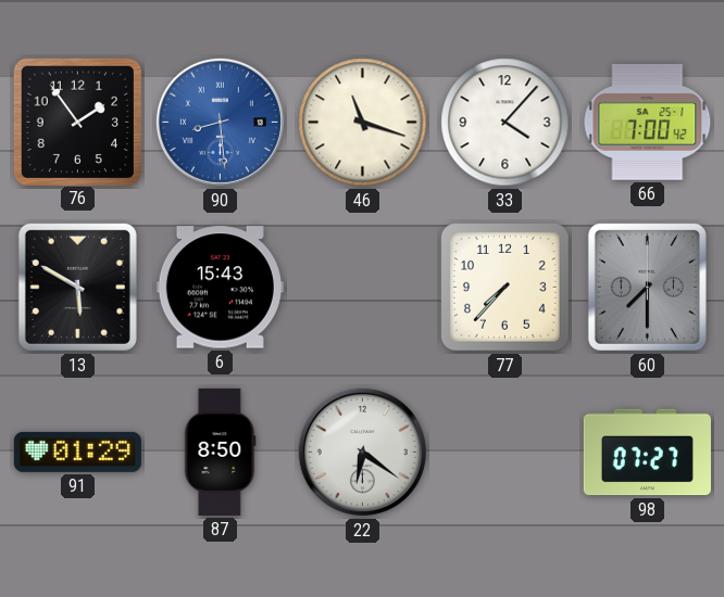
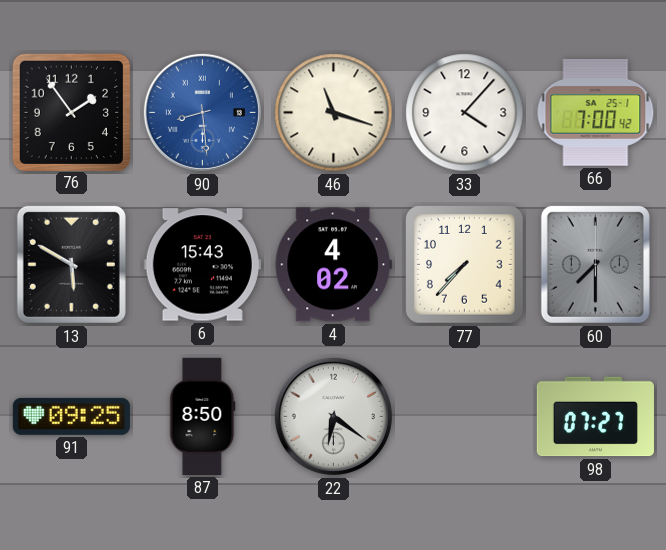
4: none -> 4:02 (333, 265)
91: 01:29 -> 09:25 (71, 416)
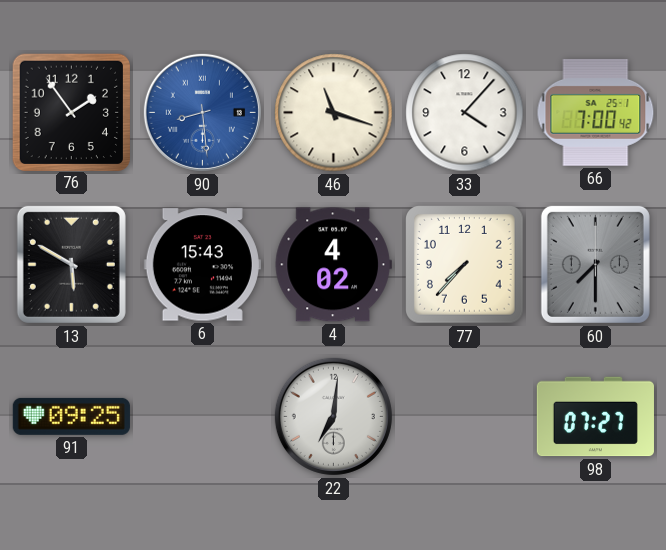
87: 8:50 -> none (203, 416)
22: 6:21 -> 7:01 (333, 416)
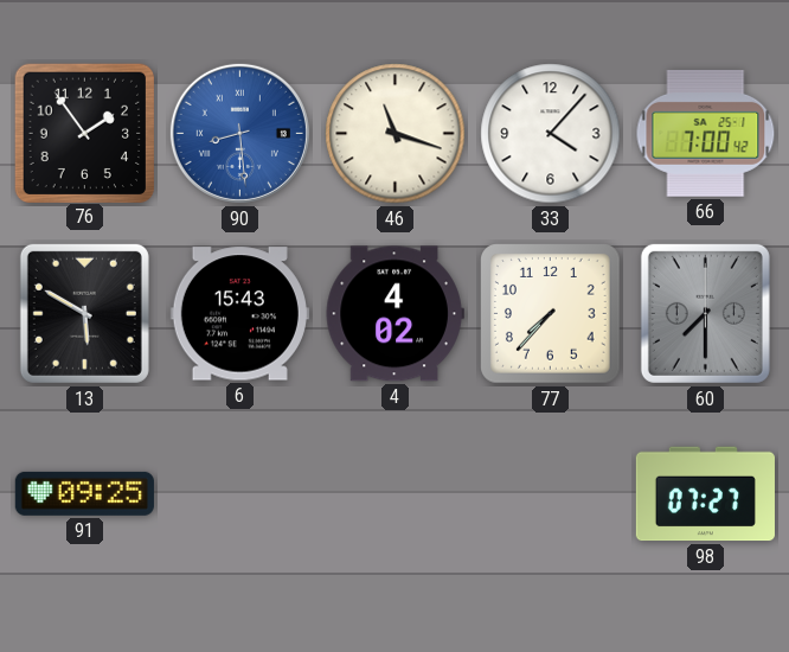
22: 7:01 -> none (333, 416)
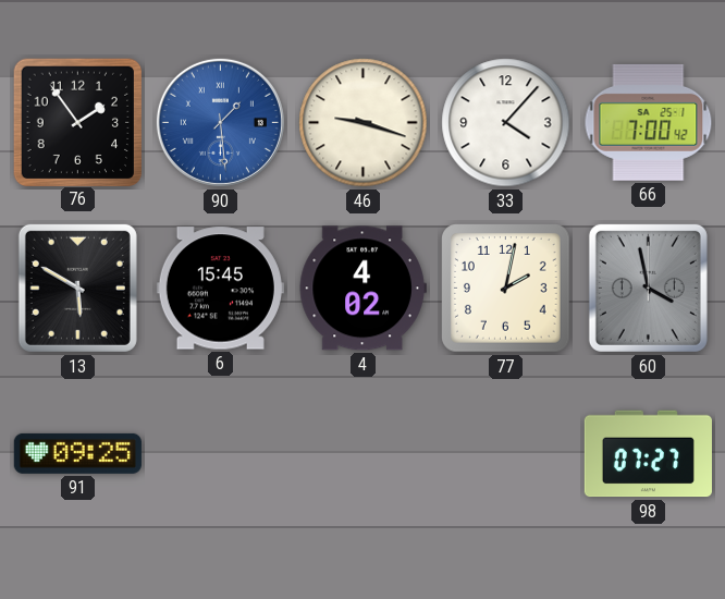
90: 8:29 -> 1:29 (220, 122)
46: 11:18 -> 9:18 (364, 123)
6: 15:43 -> 15:45 (220, 289)
77: 7:37 -> 2:02 (506, 289)
60: 7:30 -> 3:58 (648, 288)
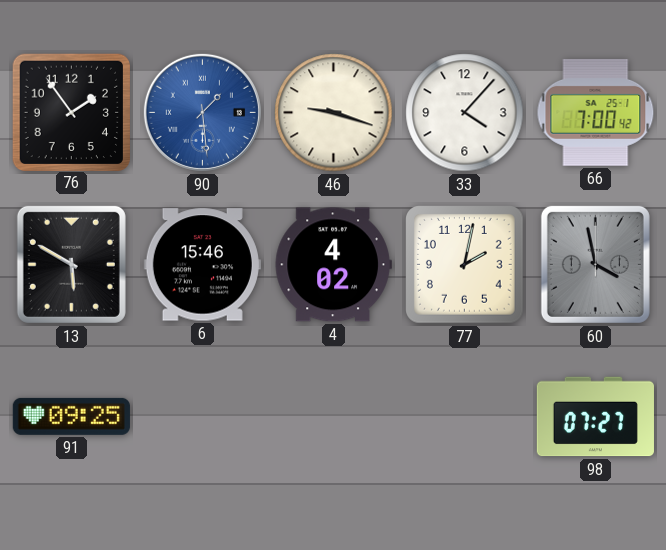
6: 15:45 -> 15:46 (202, 265)
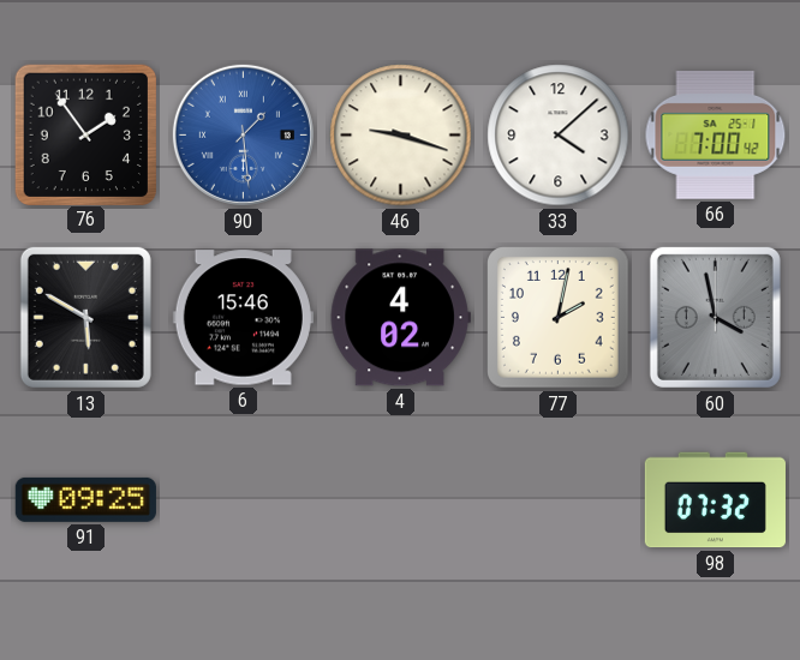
33: 4:07 -> 4:08 (559, 136)
98: 07:27 -> 07:32 (715, 500)
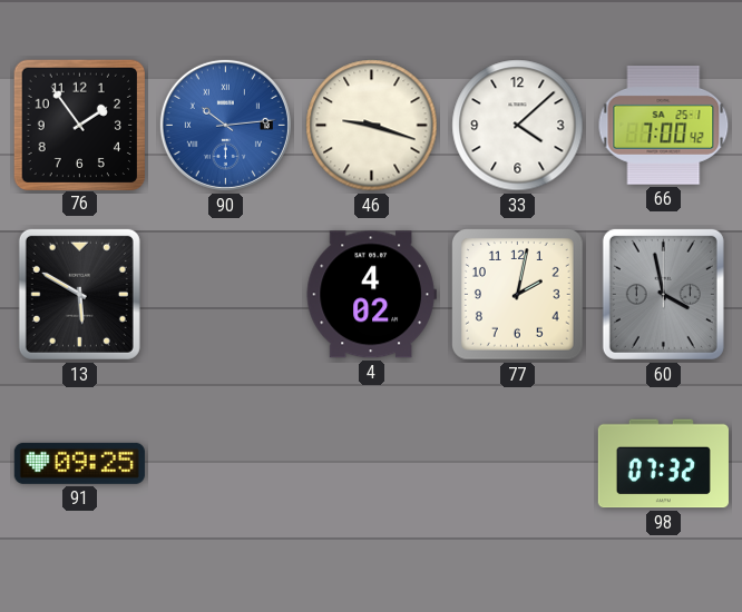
90: 1:29 -> 10:14 (225, 125)
6: 15:46 -> none (243, 318)
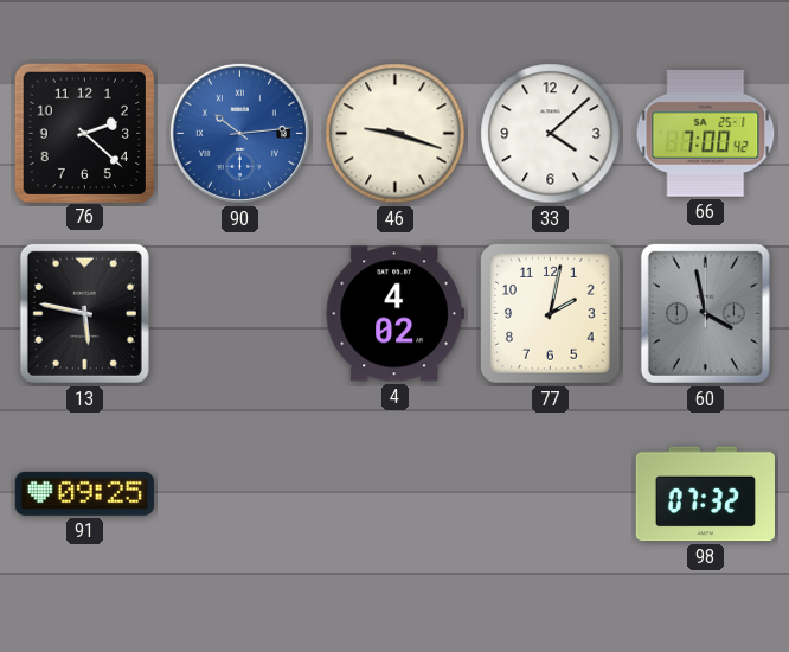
76: 1:54 -> 2:22 (84, 133)
13: 5:50 -> 5:47 (84, 313)
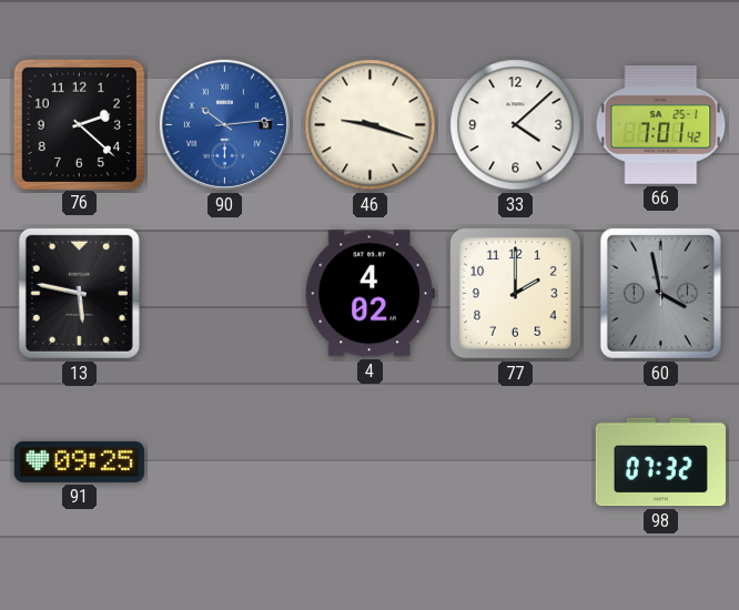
66: 7:00 -> 7:01 (661, 124)
77: 2:02 -> 2:00 (516, 294)
